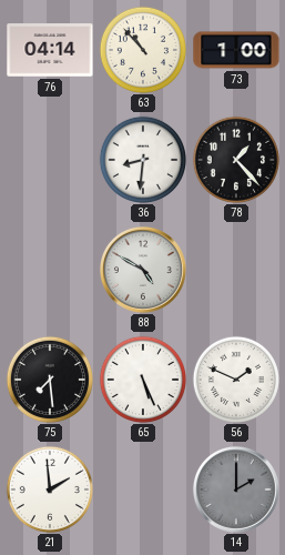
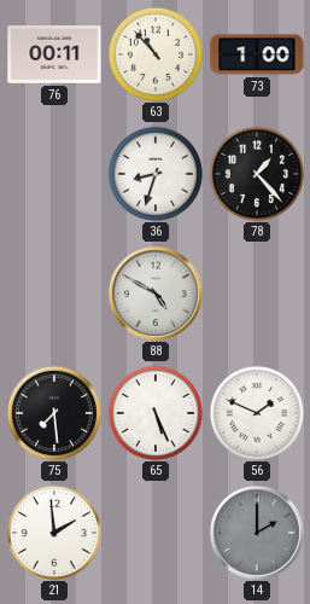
76: 04:14 -> 00:11 (54, 54)
36: 8:31 -> 8:33 (156, 174)
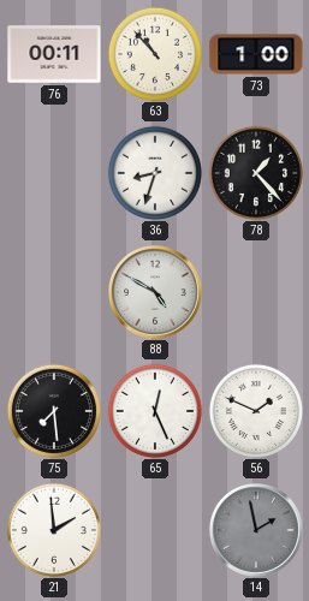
65: 5:26 -> 12:26 (155, 411)
14: 2:00 -> 1:58 (256, 530)
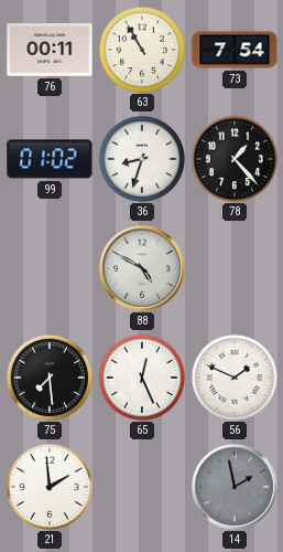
63: 10:53 -> 10:55 (142, 50)
73: 1:00 -> 7:54 (235, 50)
99: none -> 01:02 (50, 159)
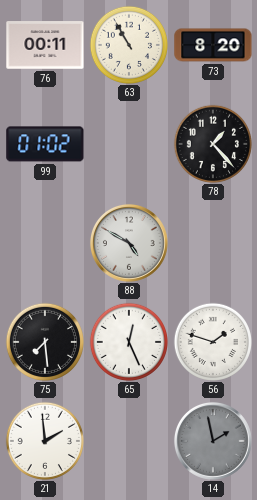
73: 7:54 -> 8:20 (213, 45)
36: 8:33 -> none (142, 159)
56: 1:49 -> 1:48 (213, 342)
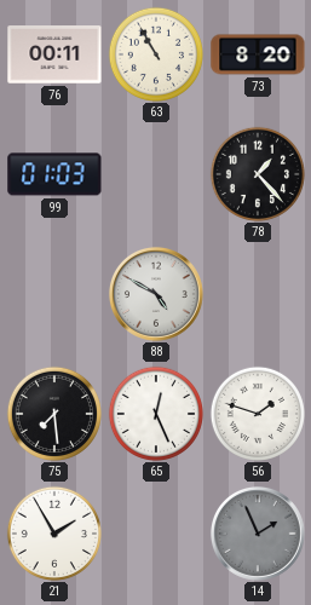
99: 01:02 -> 01:03 (54, 174)
21: 1:59 -> 1:55 (54, 534)
14: 1:58 -> 1:56 (258, 534)
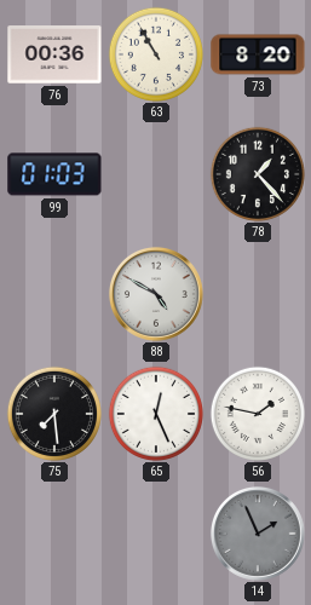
76: 00:11 -> 00:36 (54, 54)
56: 1:48 -> 1:47 (258, 414)
21: 1:55 -> none (54, 534)
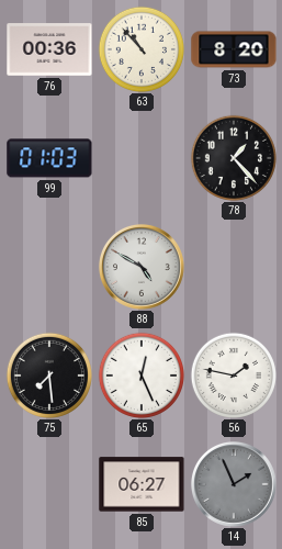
63: 10:55 -> 10:53 (142, 49)
85: none -> 06:27 (142, 484)
